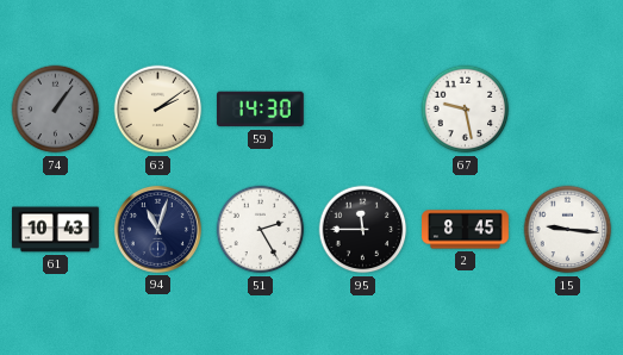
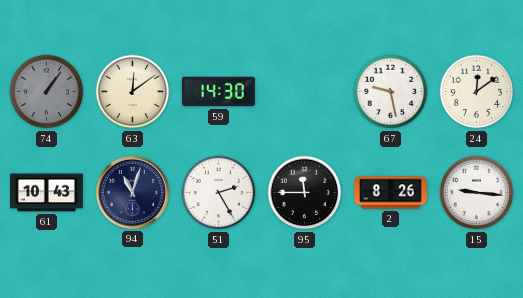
63: 2:09 -> 12:09 (133, 92)
24: none -> 12:09 (477, 92)
2: 8:45 -> 8:26 (391, 193)
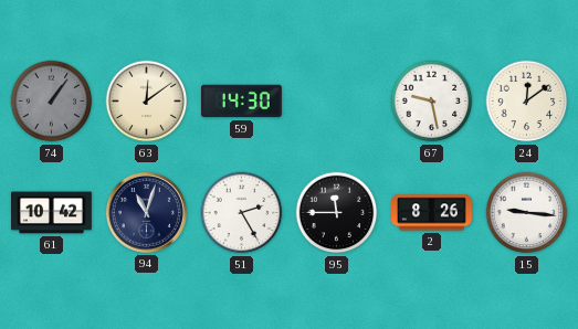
61: 10:43 -> 10:42 (52, 213)
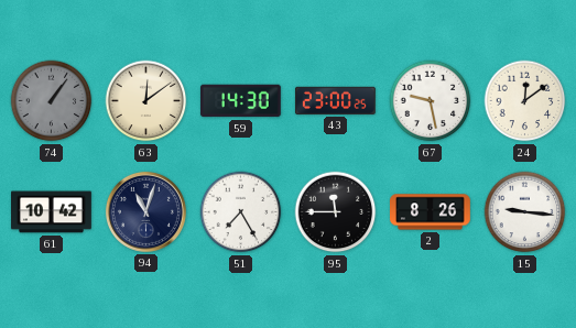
43: none -> 23:00 (335, 100)
51: 2:25 -> 7:25 (241, 212)
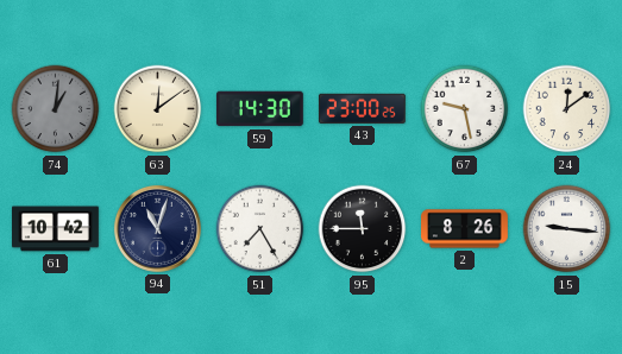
74: 1:06 -> 1:01 (56, 109)
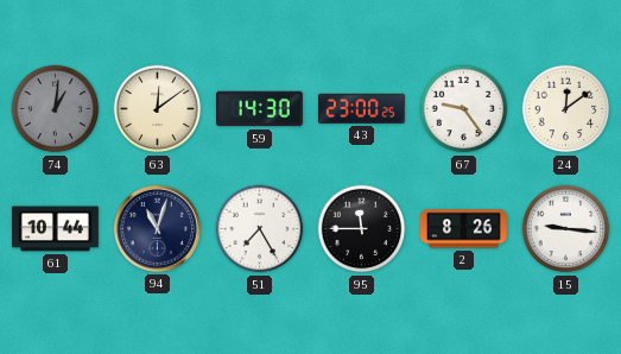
67: 9:28 -> 9:24 (464, 109)
61: 10:42 -> 10:44 (56, 229)
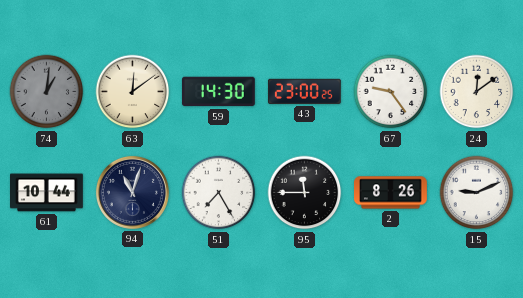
15: 9:16 -> 9:11 (477, 193)
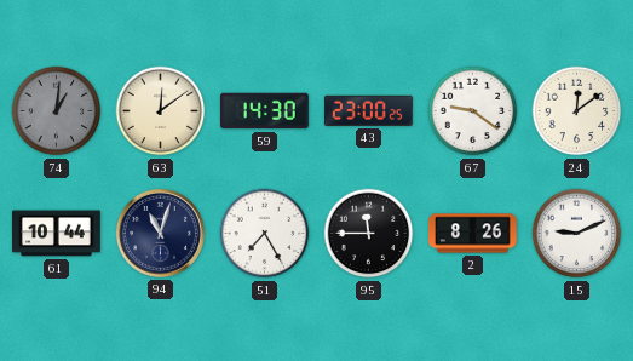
67: 9:24 -> 9:21 (473, 111)
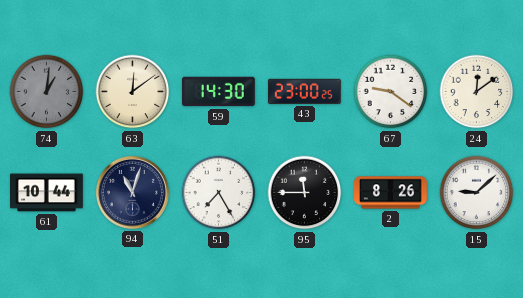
15: 9:11 -> 9:08 (477, 193)
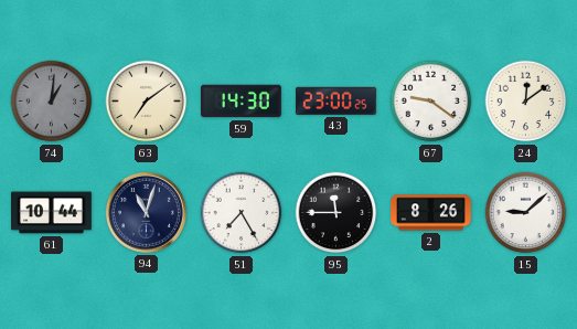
63: 12:09 -> 7:09 (147, 102)
